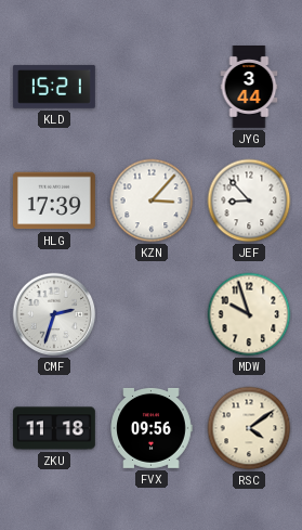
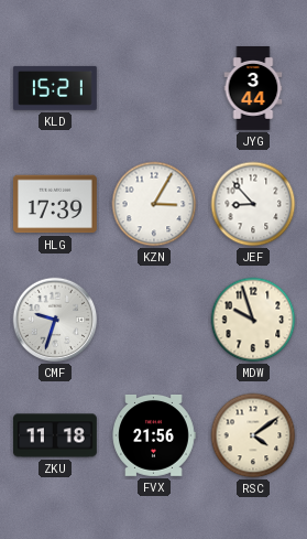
KZN: 3:07 -> 3:05 (154, 204)
CMF: 2:33 -> 9:33 (55, 320)
FVX: 09:56 -> 21:56 (154, 435)
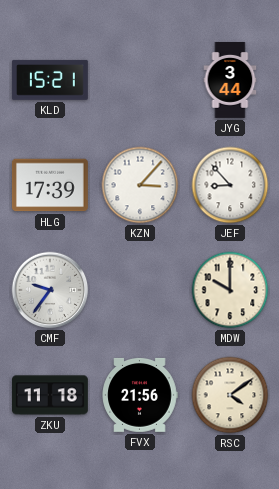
KZN: 3:05 -> 3:07 (140, 185)
CMF: 9:33 -> 9:36 (50, 290)
MDW: 9:57 -> 10:00 (230, 290)
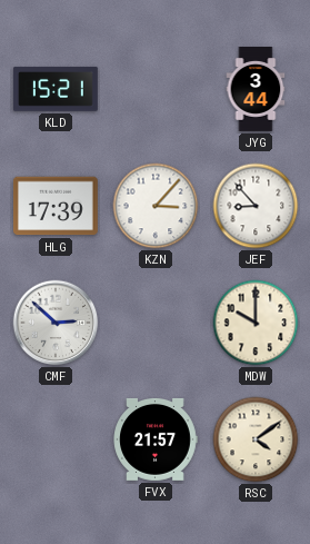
CMF: 9:36 -> 2:52 (56, 323)
ZKU: 11:18 -> none (51, 395)
FVX: 21:56 -> 21:57 (156, 439)
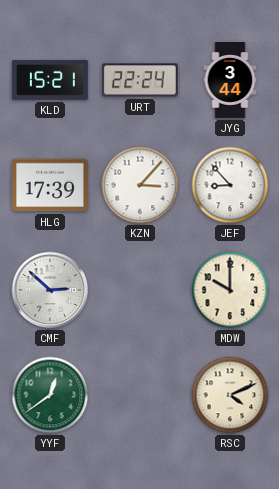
URT: none -> 22:24 (140, 80)
YYF: none -> 12:39 (50, 395)
FVX: 21:57 -> none (156, 439)
RSC: 4:09 -> 4:11 (230, 395)
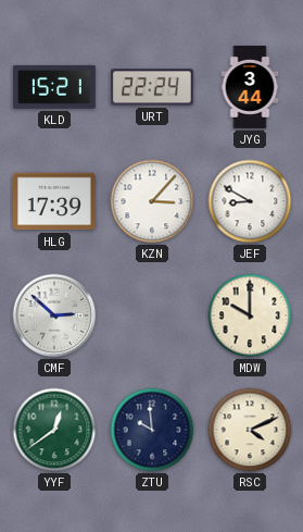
JEF: 8:53 -> 8:50 (250, 201)
ZTU: none -> 9:59 (152, 430)
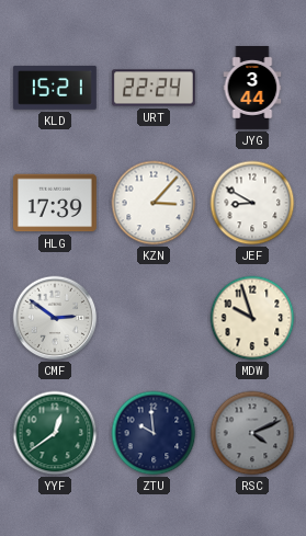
CMF: 2:52 -> 2:51 (55, 318)
MDW: 10:00 -> 9:57 (252, 318)
RSC dial: cream -> grey (252, 433)
